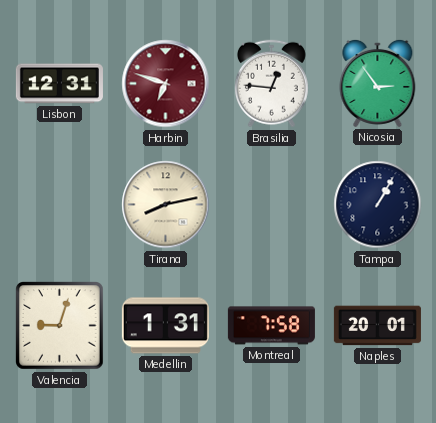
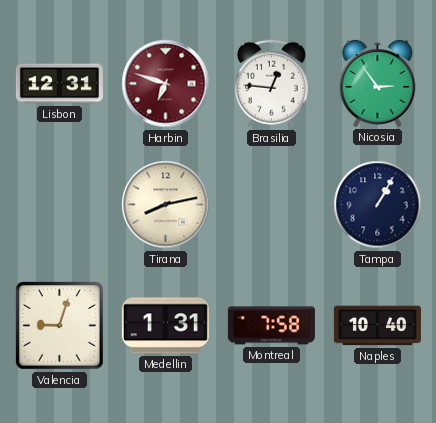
Naples: 20:01 -> 10:40 (377, 326)
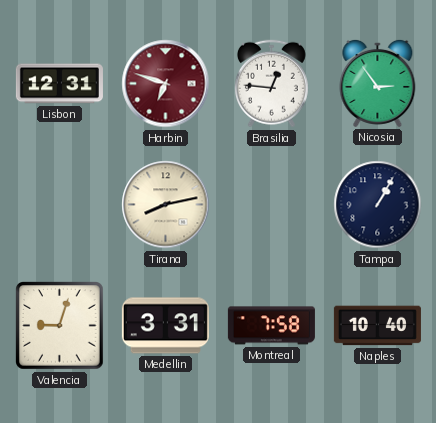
Medellin: 1:31 -> 3:31 (165, 326)
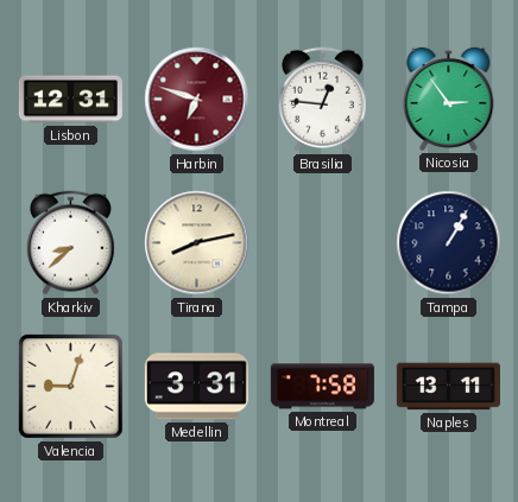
Kharkiv: none -> 8:38 (70, 243)
Naples: 10:40 -> 13:11 (448, 387)
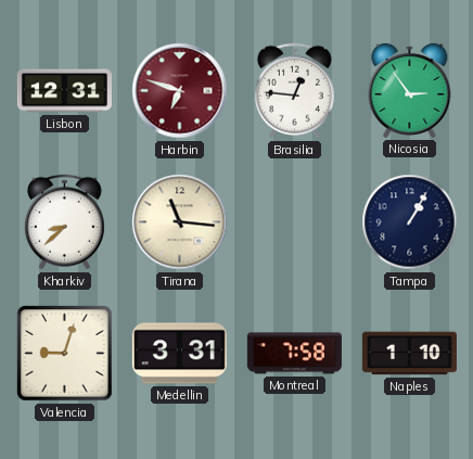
Tirana: 8:13 -> 11:16 (180, 222)
Naples: 13:11 -> 1:10 (409, 354)
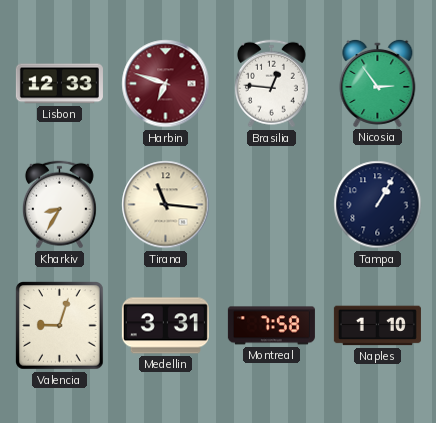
Lisbon: 12:31 -> 12:33 (59, 84)
Kharkiv: 8:38 -> 8:35 (59, 205)
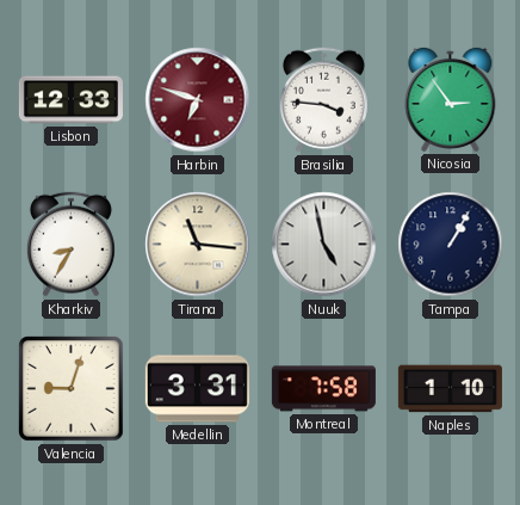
Brasilia: 12:46 -> 3:46 (323, 100)
Nuuk: none -> 4:58 (324, 245)
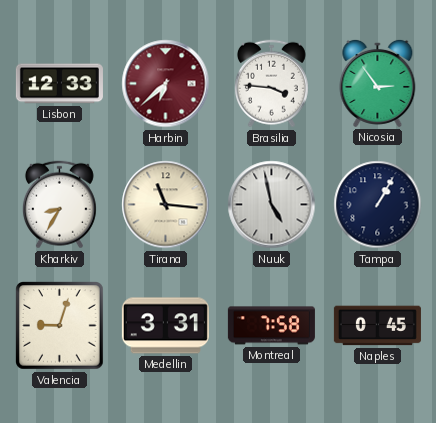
Harbin: 6:48 -> 6:38 (166, 84)
Naples: 1:10 -> 0:45 (377, 326)
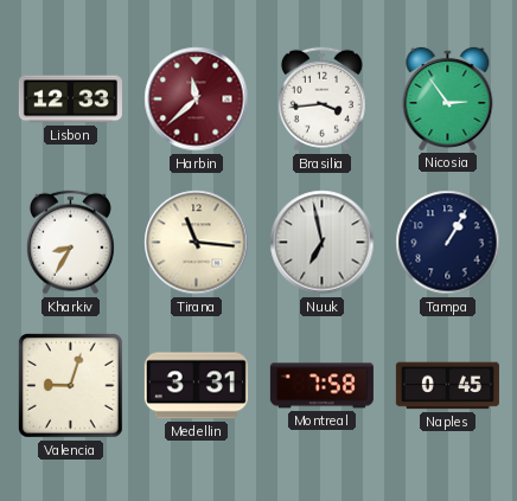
Harbin: 6:38 -> 11:38 (197, 99)
Brasilia: 3:46 -> 3:44 (321, 99)
Nuuk: 4:58 -> 6:58 (323, 243)
